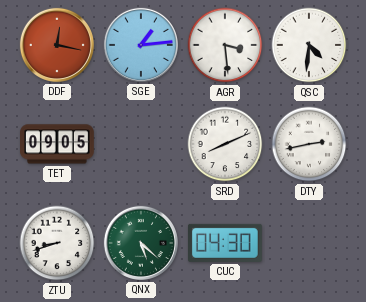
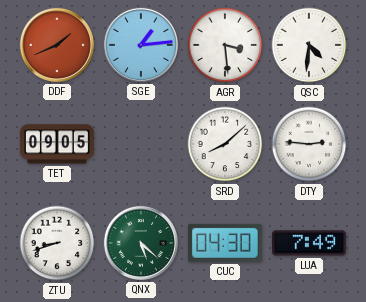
DDF: 12:17 -> 1:41 (57, 45)
SRD: 8:11 -> 8:08 (225, 144)
DTY: 2:43 -> 2:46 (309, 144)
LUA: none -> 7:49 (310, 243)
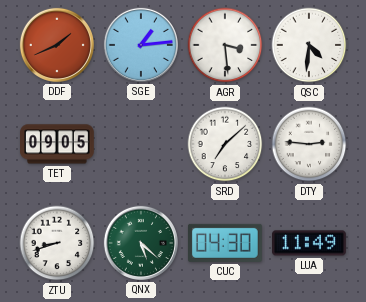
SRD: 8:08 -> 7:08 (225, 144)
LUA: 7:49 -> 11:49 (310, 243)
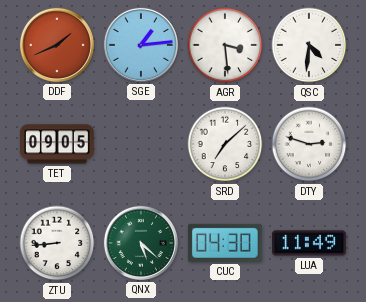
DTY: 2:46 -> 2:48 (309, 144)
ZTU: 8:42 -> 8:44 (57, 243)
